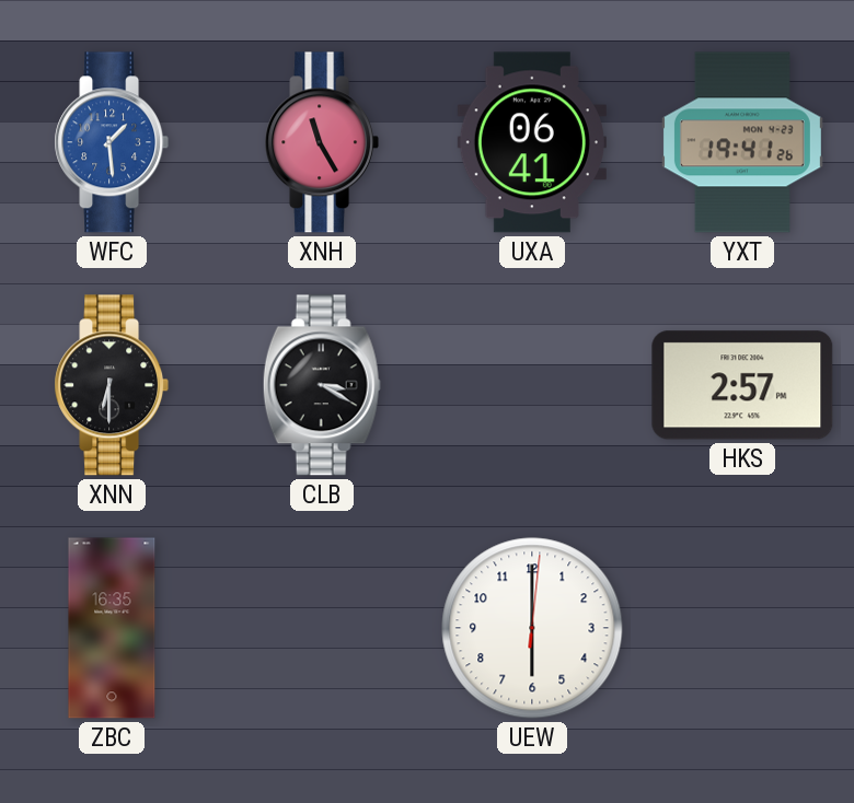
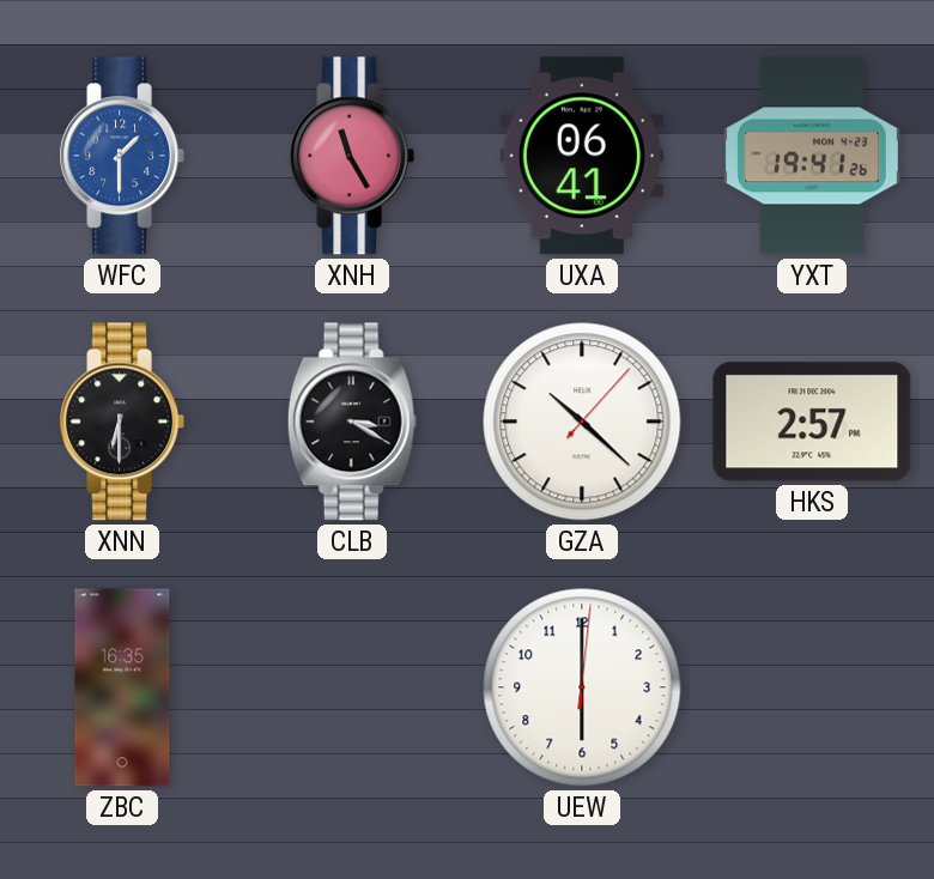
WFC: 1:29 -> 1:30 (122, 156)
GZA: none -> 10:22 (582, 422)
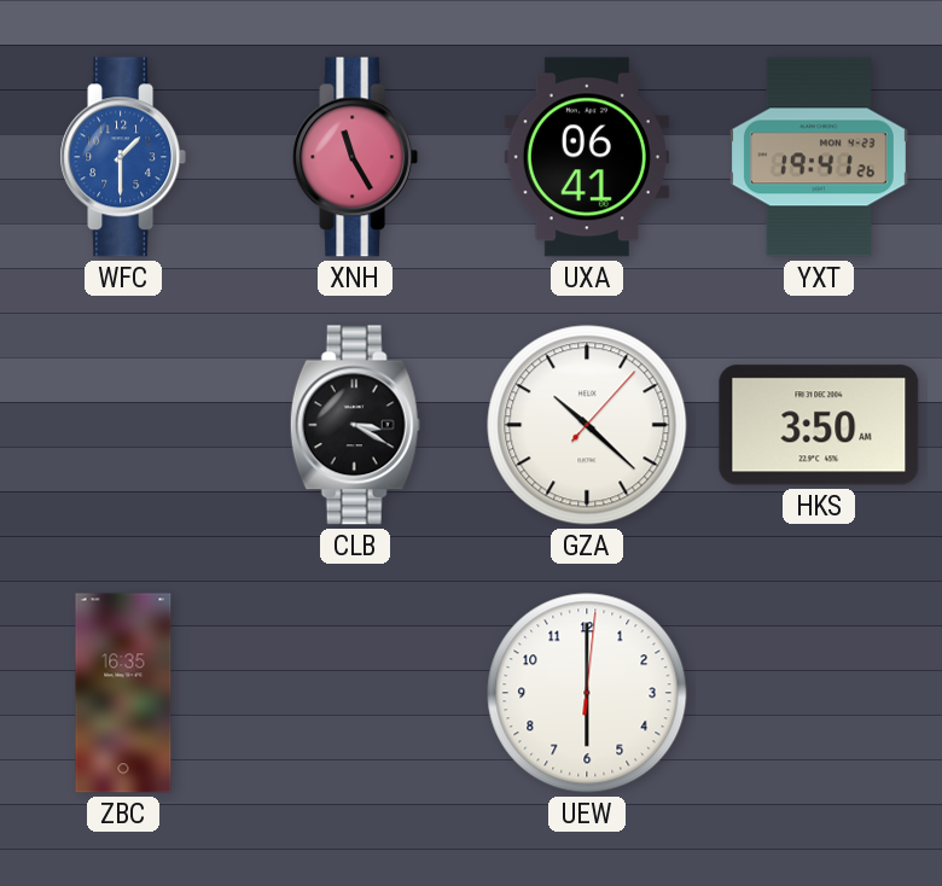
XNN: 6:30 -> none (122, 422)
HKS: 2:57 -> 3:50 (819, 425)
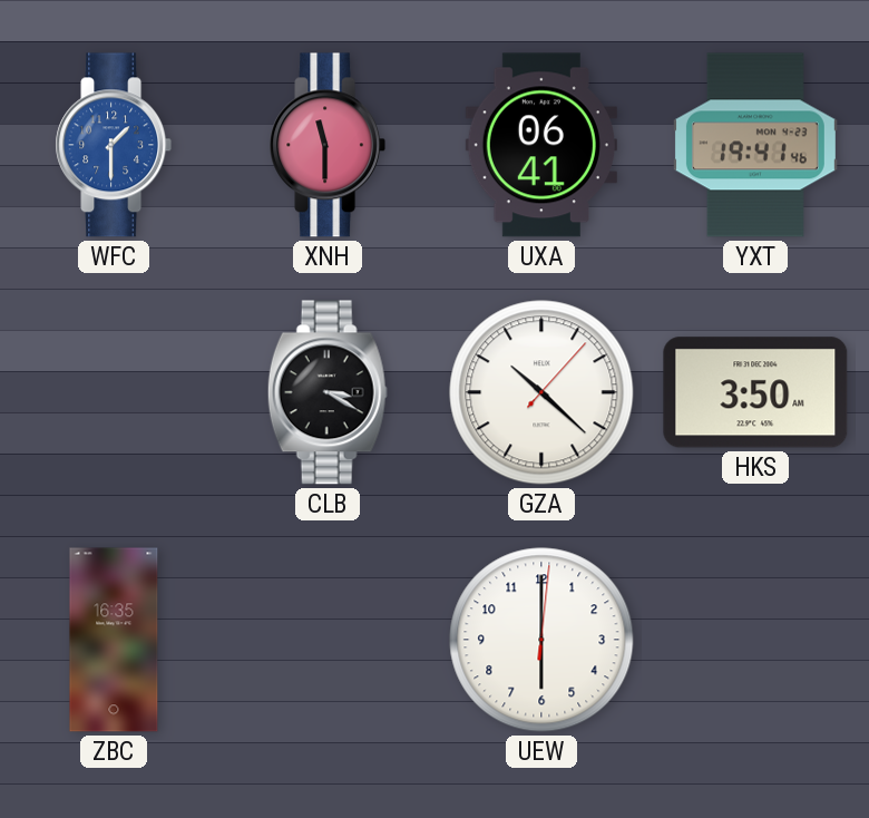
XNH: 11:25 -> 11:30 (328, 145)
YXT: 19:41:26 -> 19:41:46 (755, 145)
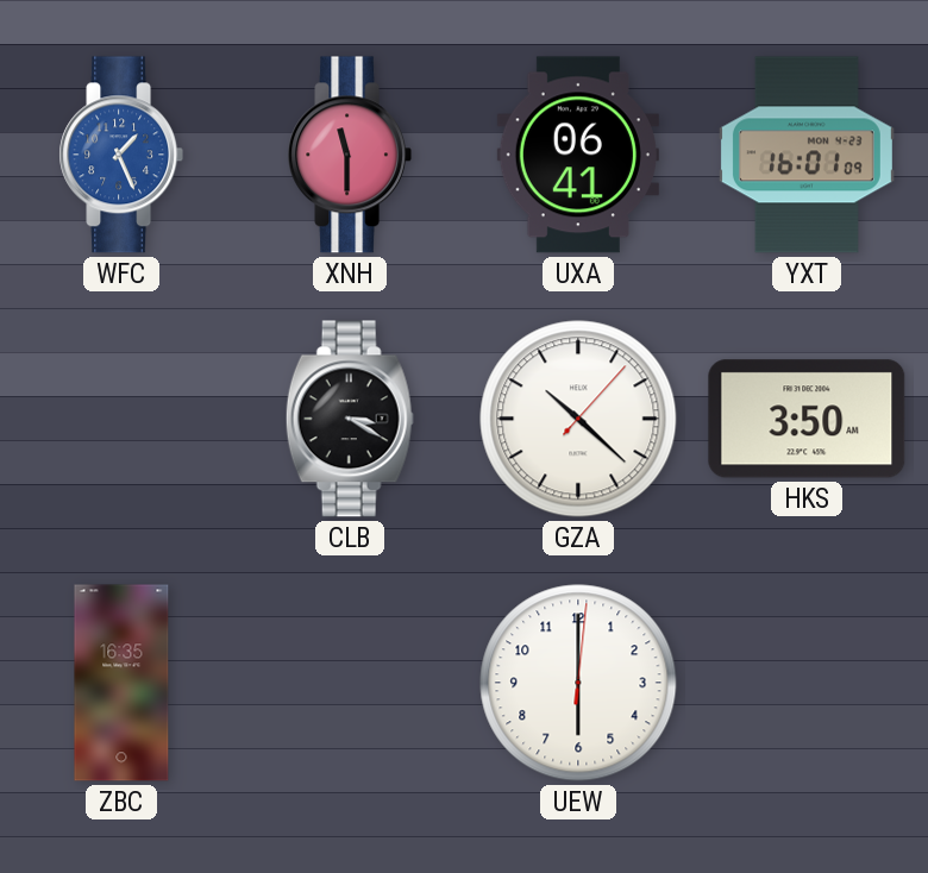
WFC: 1:30 -> 1:26 (121, 155)
YXT: 19:41 -> 16:01 (807, 155)
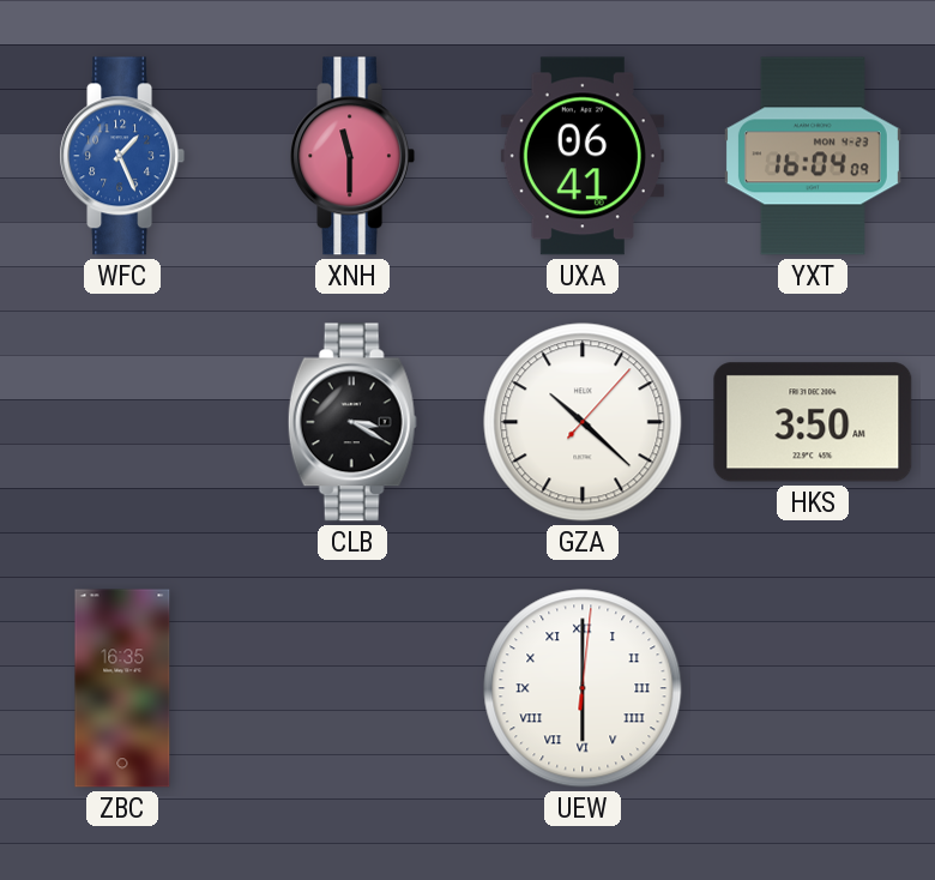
YXT: 16:01 -> 16:04 (813, 156)
UEW numerals: Arabic -> Roman (583, 688)
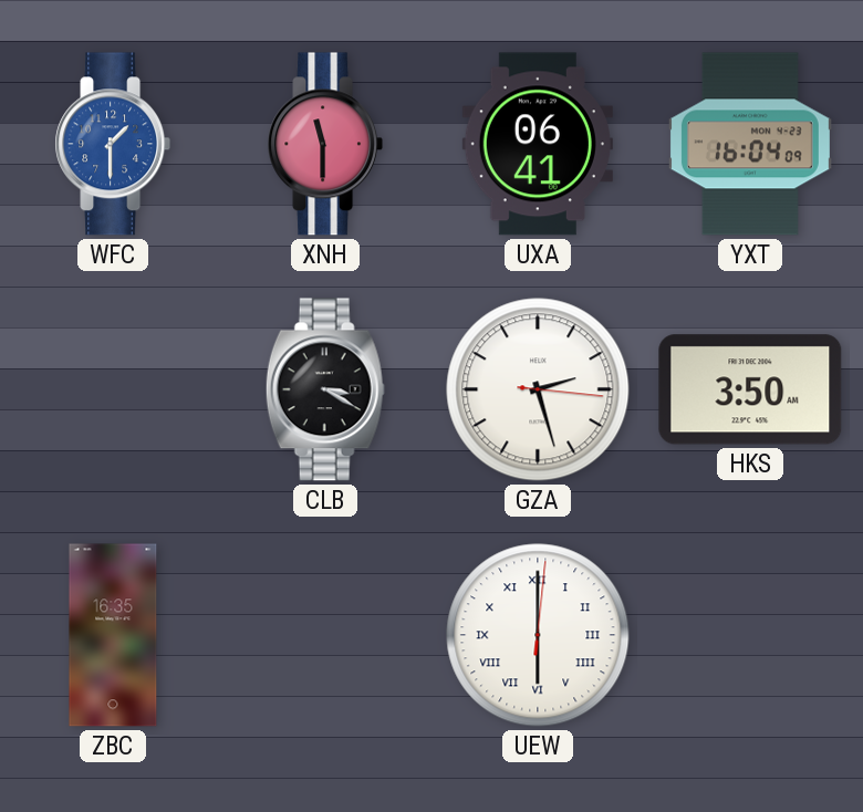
WFC: 1:26 -> 1:30 (113, 144)
GZA: 10:22 -> 2:27 (538, 389)
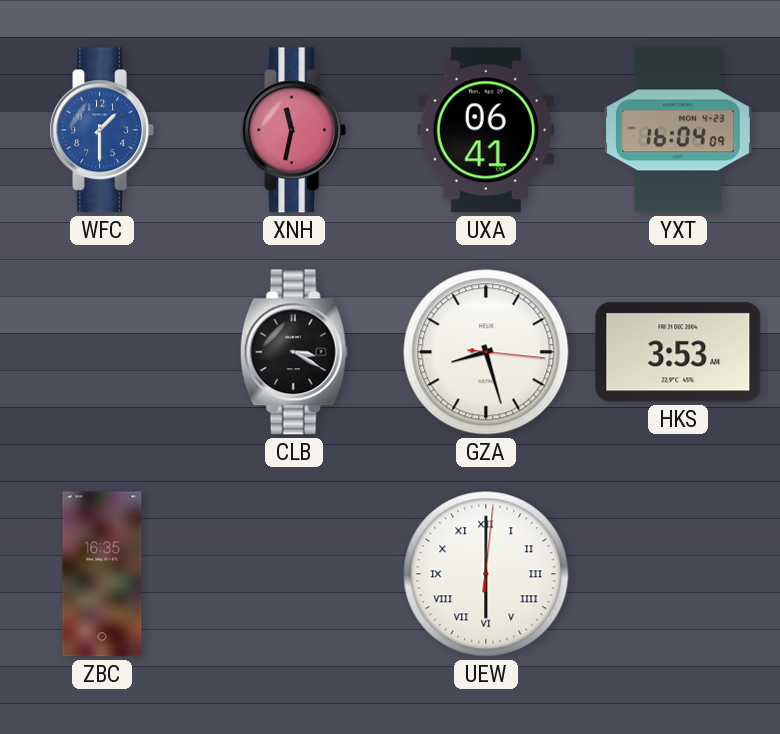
XNH: 11:30 -> 11:32 (294, 130)
GZA: 2:27 -> 8:27 (486, 352)
HKS: 3:50 -> 3:53 (678, 352)
